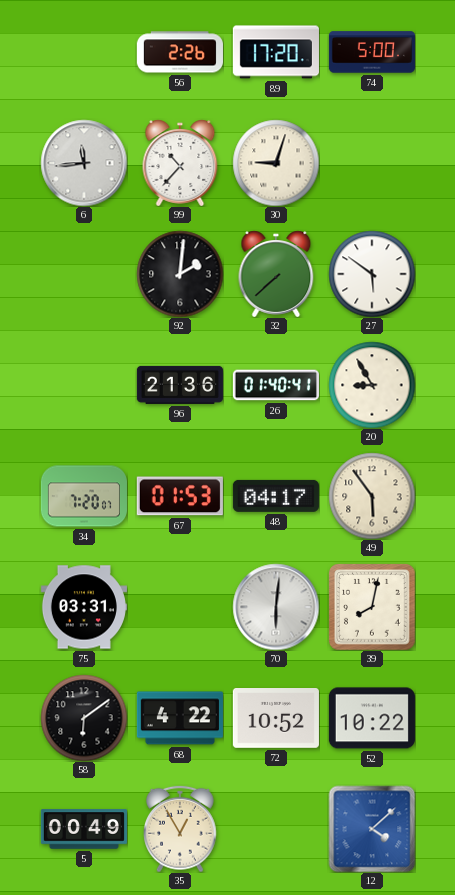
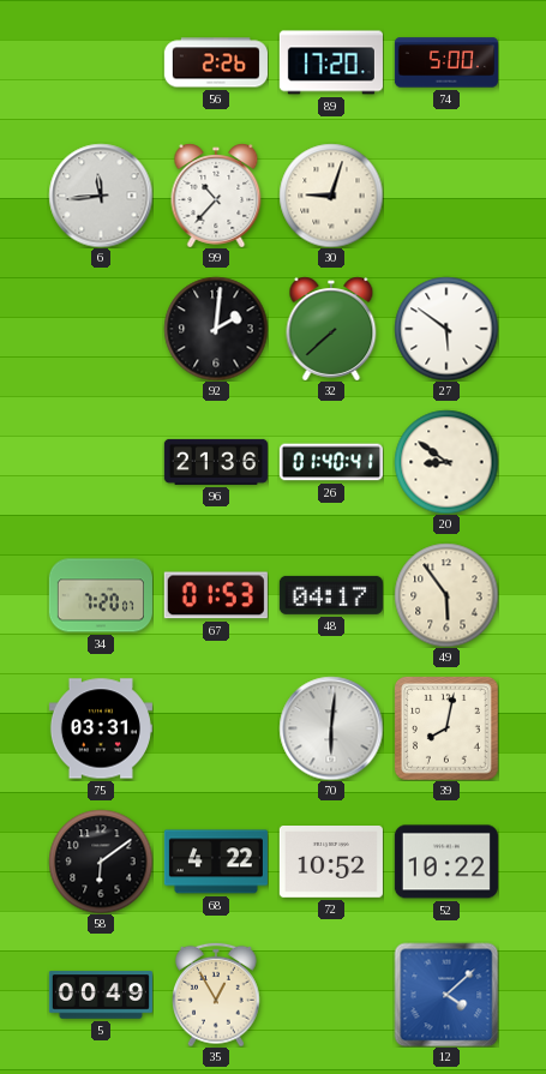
20: 8:55 -> 8:51 (446, 462)
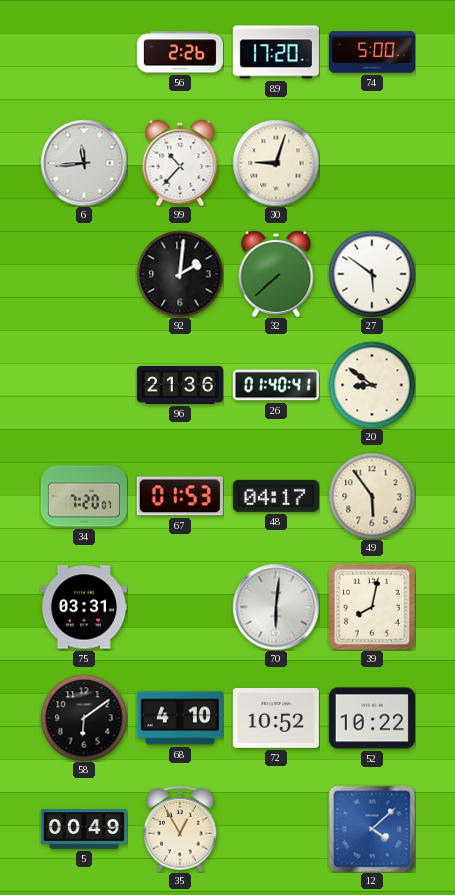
68: 4:22 -> 4:10 (180, 718)
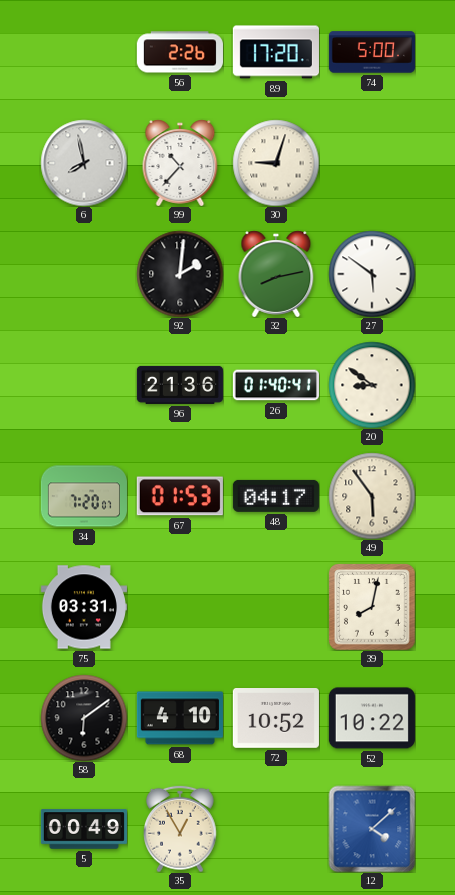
6: 11:44 -> 7:58 (84, 163)
32: 7:38 -> 8:13 (276, 274)
70: 6:01 -> none (276, 607)
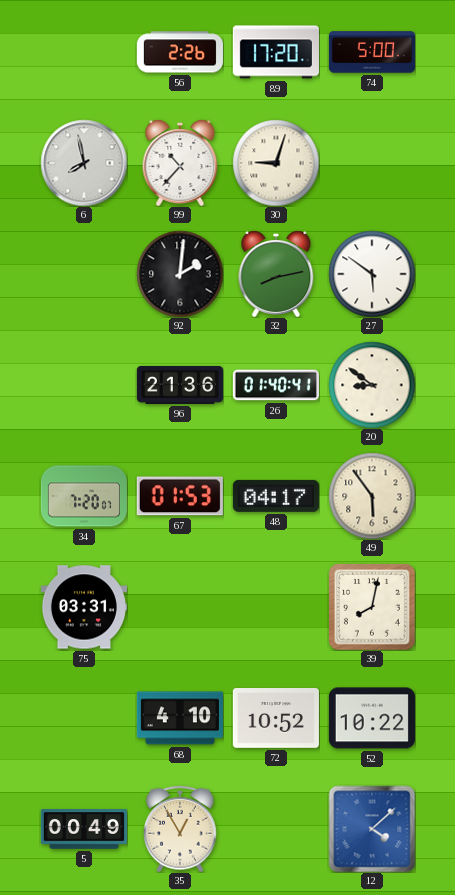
58: 6:09 -> none (84, 718)
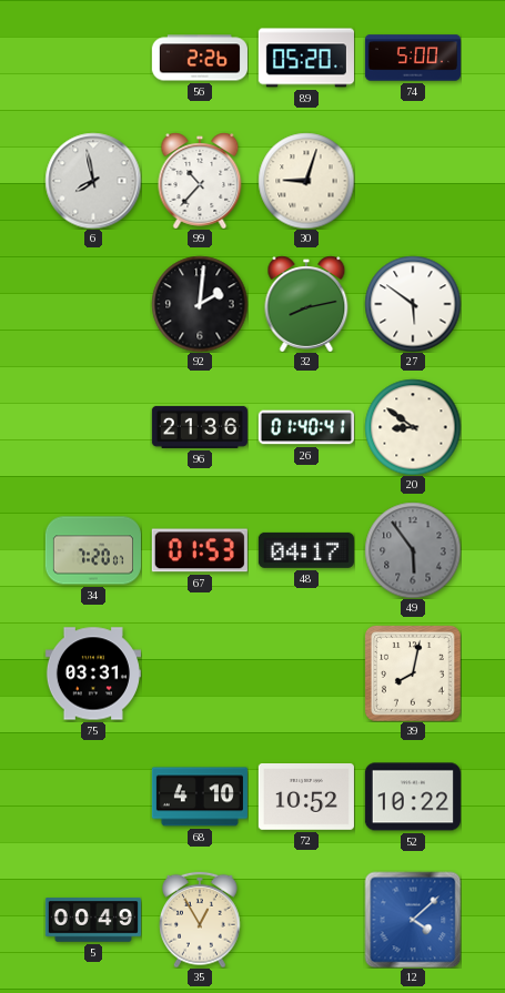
89: 17:20 -> 05:20 (306, 58)
49 dial: cream -> grey (413, 550)
